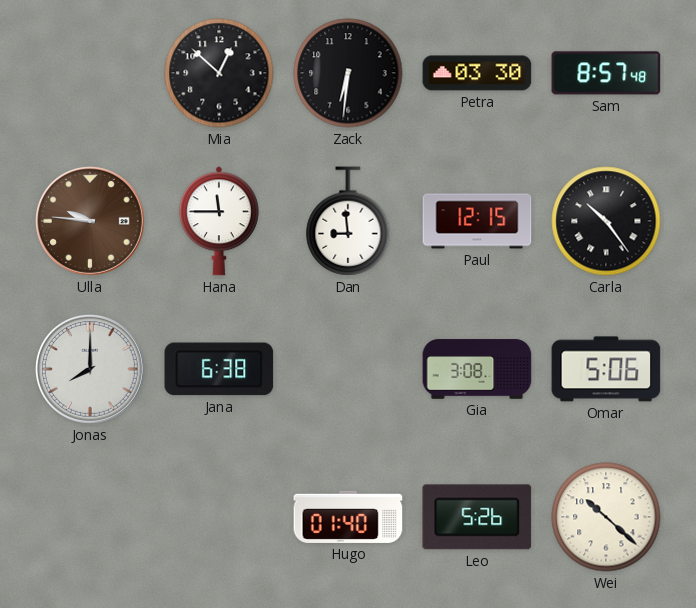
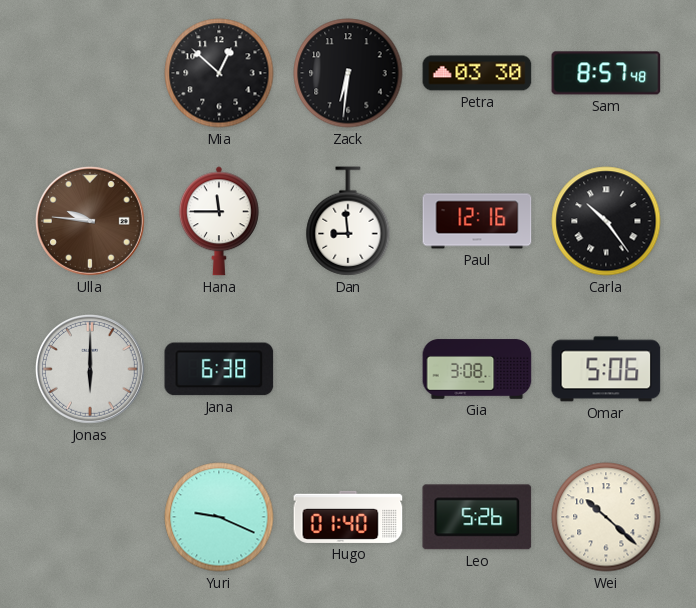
Paul: 12:15 -> 12:16 (477, 221)
Jonas: 8:00 -> 6:00 (90, 369)
Yuri: none -> 9:19 (219, 517)
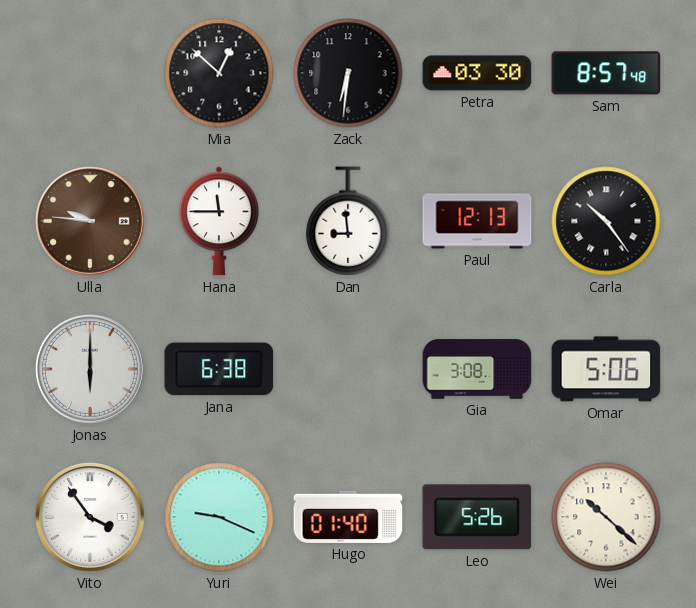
Paul: 12:16 -> 12:13 (477, 221)
Vito: none -> 3:54 (90, 517)
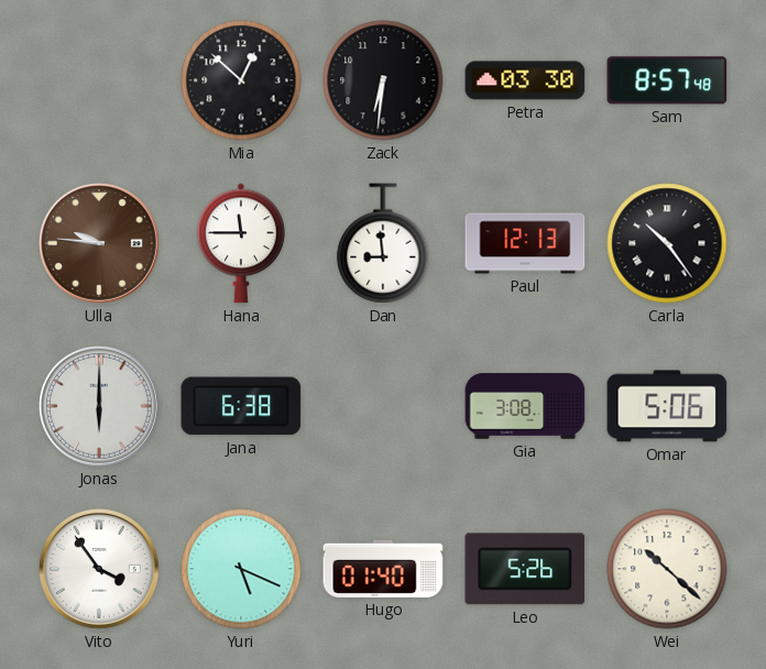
Yuri: 9:19 -> 5:19 (241, 569)
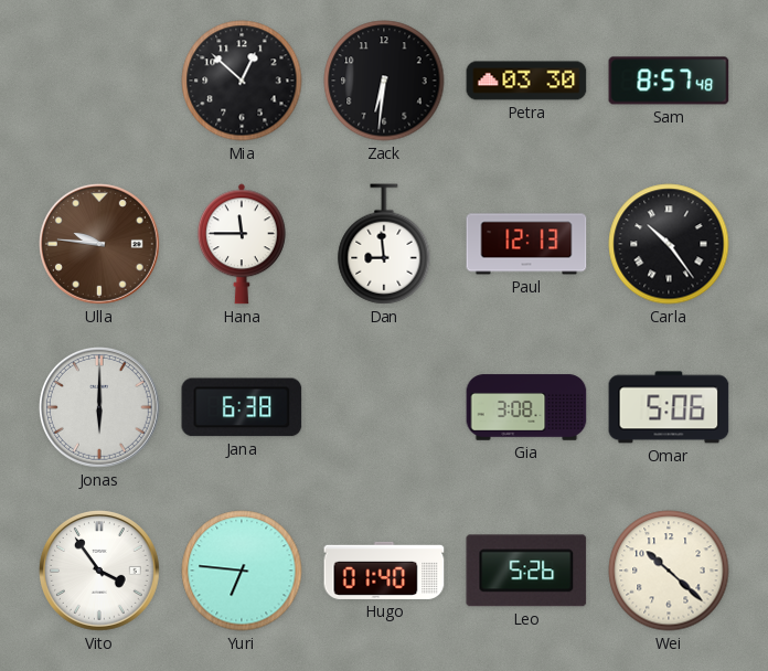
Yuri: 5:19 -> 6:46 (242, 571)
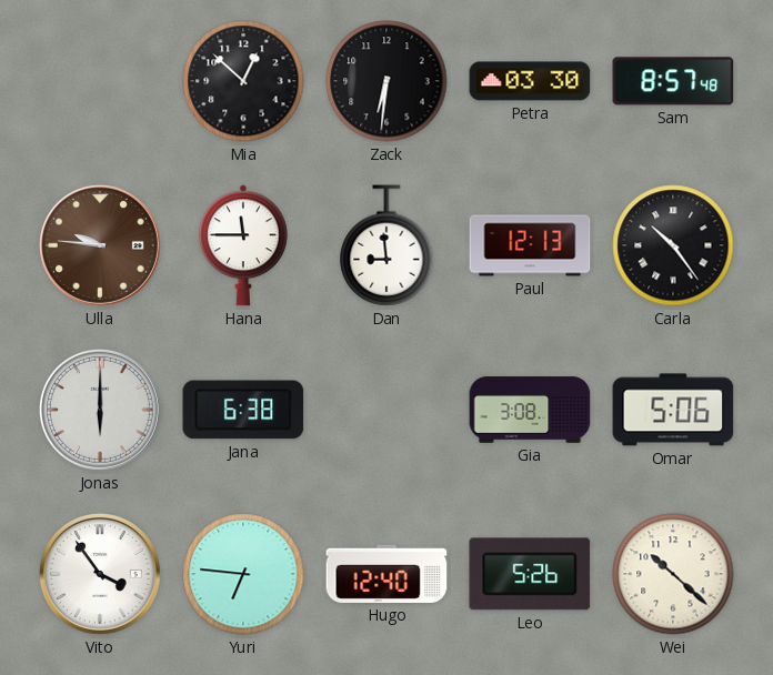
Hugo: 01:40 -> 12:40 (386, 574)
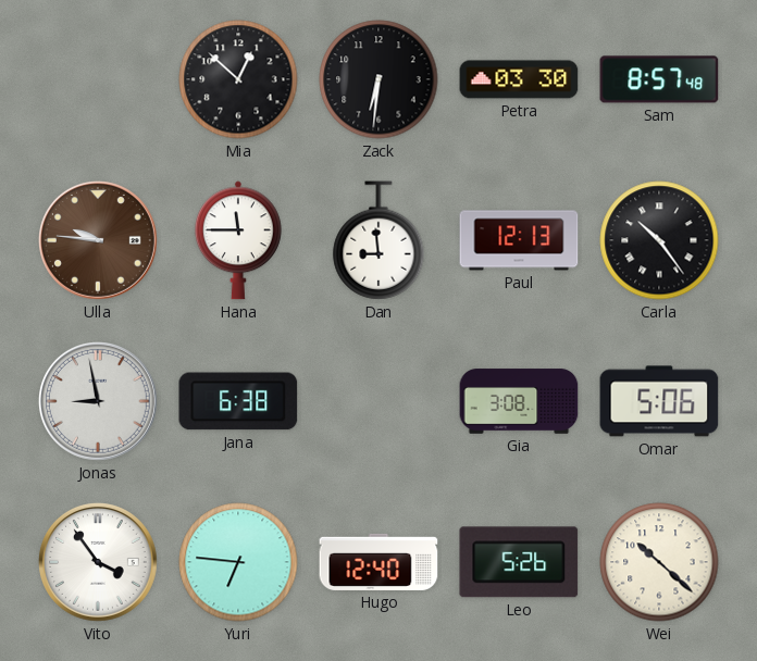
Jonas: 6:00 -> 8:58 (98, 401)
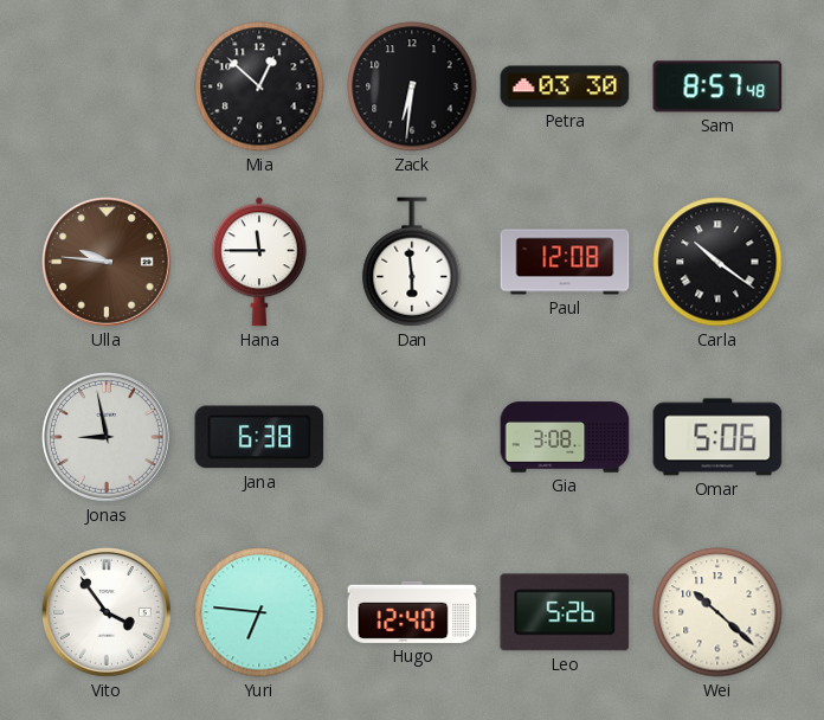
Dan: 8:59 -> 5:59 (412, 262)
Paul: 12:13 -> 12:08 (565, 262)
Carla: 10:24 -> 10:21 (717, 262)
